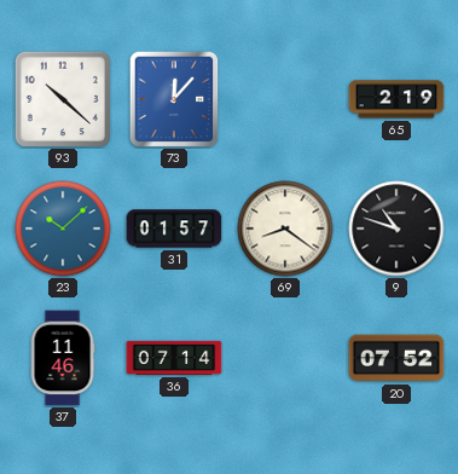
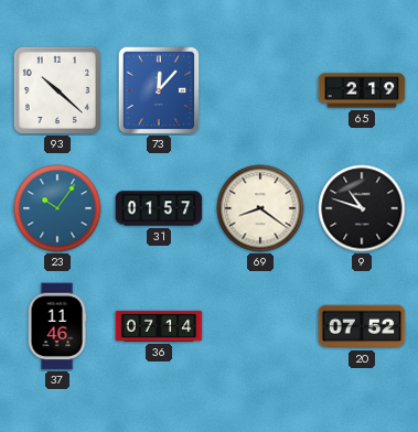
23: 10:08 -> 10:06 (57, 208)
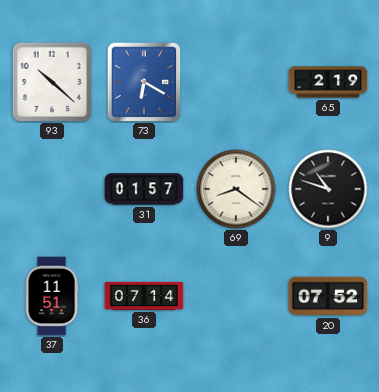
73: 12:07 -> 6:20 (144, 82)
23: 10:06 -> none (57, 208)
37: 11:46 -> 11:51 (52, 296)
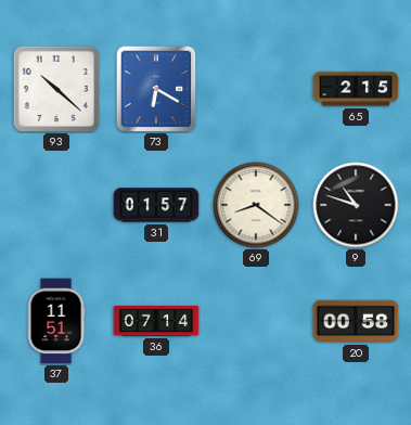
65: 2:19 -> 2:15 (356, 89)
20: 07:52 -> 00:58 (356, 321)
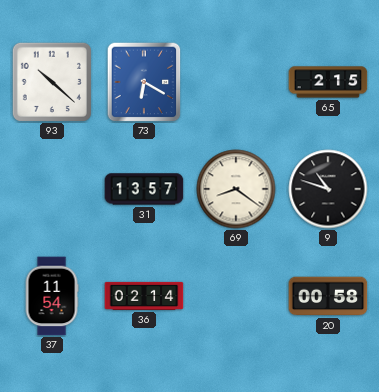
31: 01:57 -> 13:57 (144, 189)
37: 11:51 -> 11:54 (52, 296)
36: 07:14 -> 02:14 (144, 296)
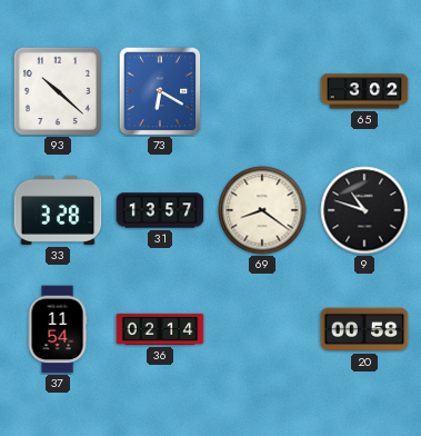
65: 2:15 -> 3:02 (364, 91)
33: none -> 3:28 (58, 210)
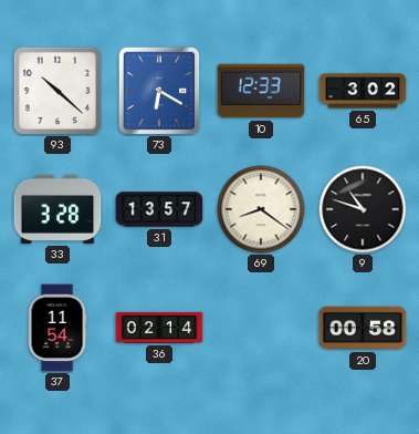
10: none -> 12:33 (261, 91)
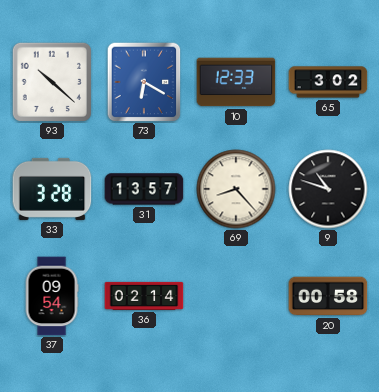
69: 8:21 -> 8:23 (236, 189)
37: 11:54 -> 09:54 (52, 296)
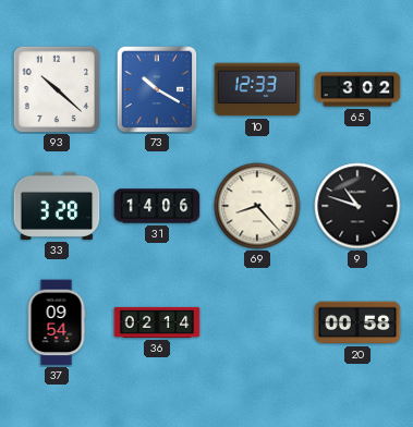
73: 6:20 -> 10:20 (157, 89)
31: 13:57 -> 14:06 (157, 206)
